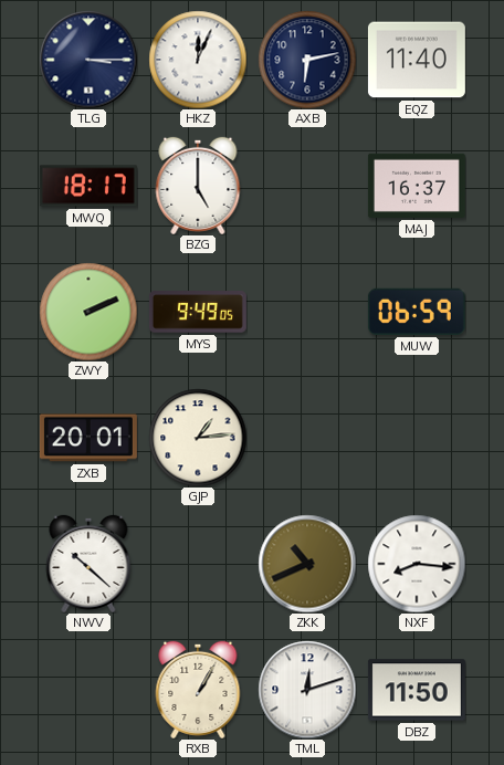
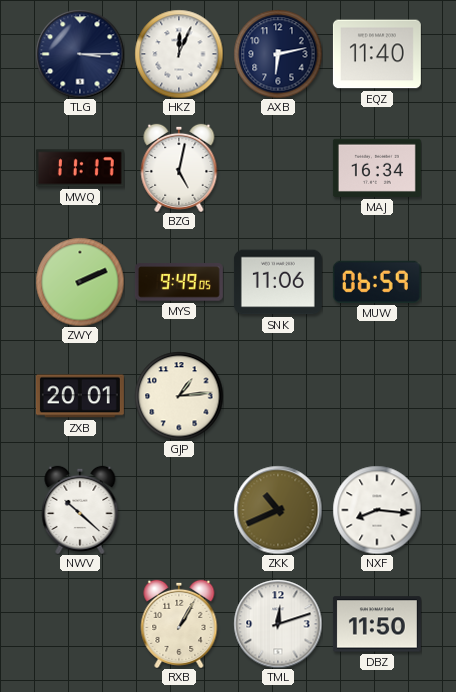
MWQ: 18:17 -> 11:17 (80, 168)
BZG: 5:00 -> 5:02 (179, 168)
MAJ: 16:37 -> 16:34 (377, 168)
SNK: none -> 11:06 (278, 282)
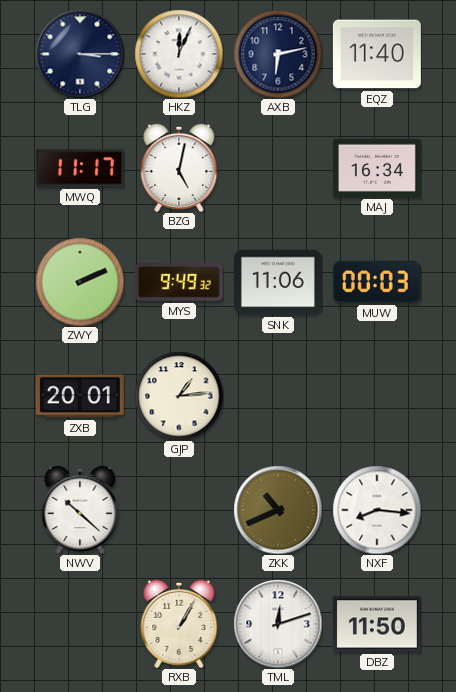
MYS: 9:49:05 -> 9:49:32 (179, 282)
MUW: 06:59 -> 00:03 (377, 282)
